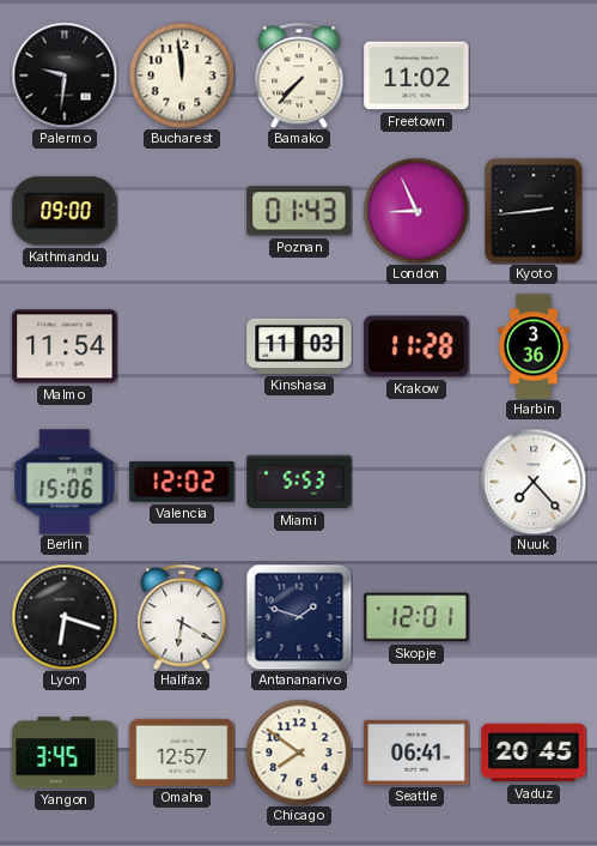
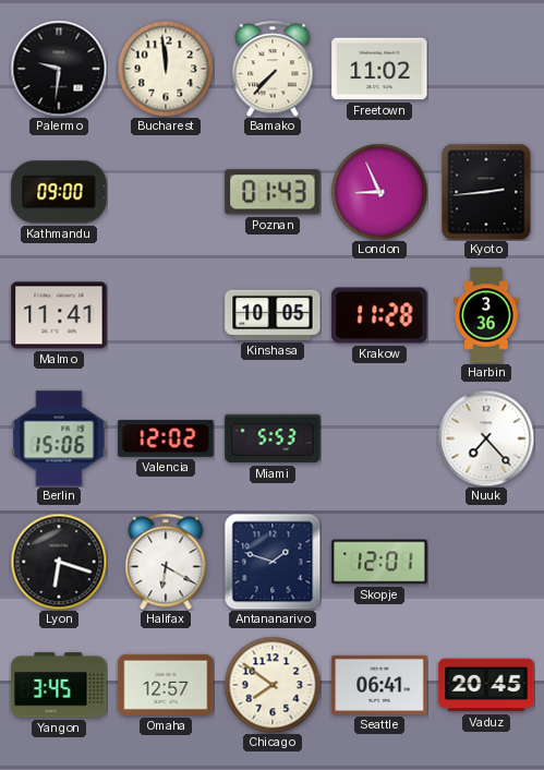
Malmo: 11:54 -> 11:41 (59, 315)
Kinshasa: 11:03 -> 10:05 (273, 315)
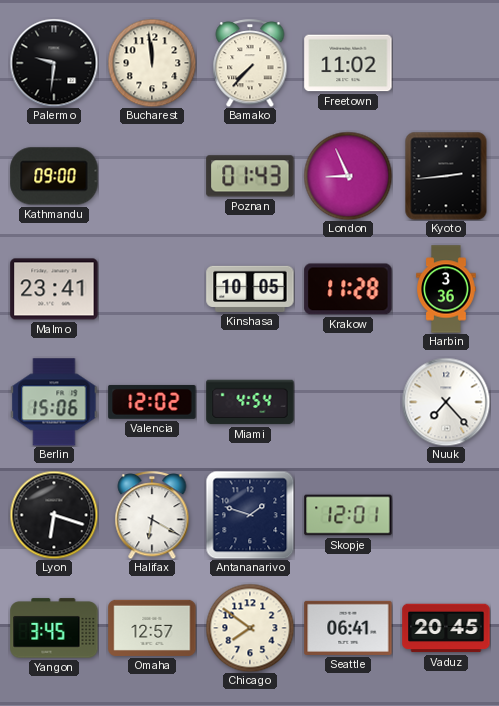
Malmo: 11:41 -> 23:41 (54, 289)
Miami: 5:53 -> 4:54 (250, 402)
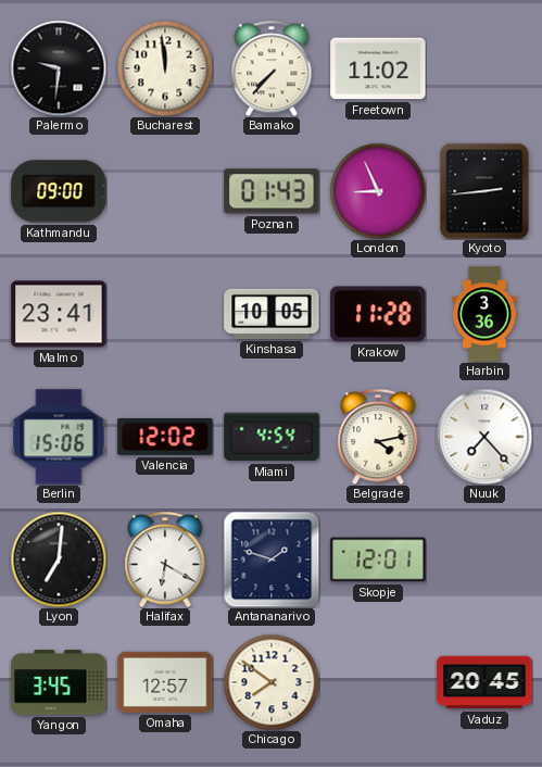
Belgrade: none -> 4:13 (378, 437)
Lyon: 6:18 -> 7:01 (59, 559)
Seattle: 06:41 -> none (348, 628)
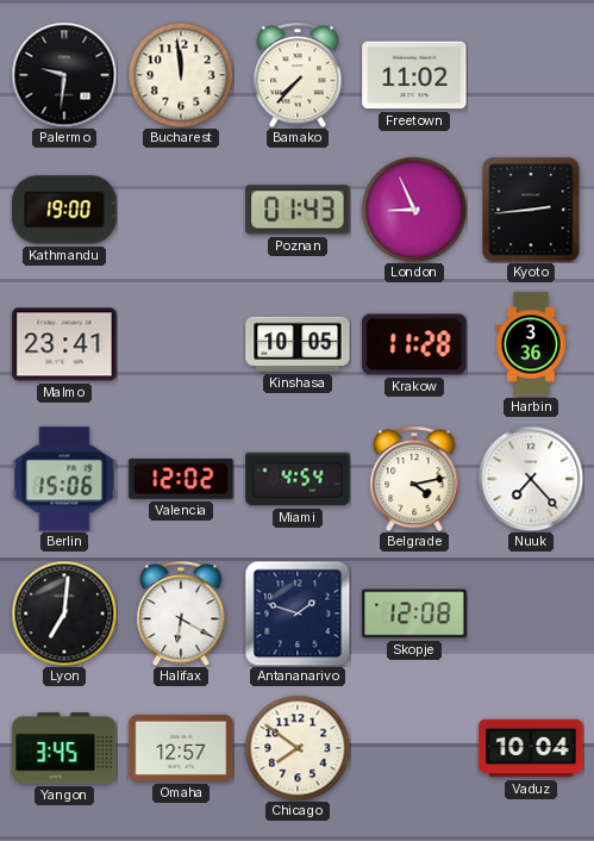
Kathmandu: 09:00 -> 19:00 (64, 210)
Skopje: 12:01 -> 12:08 (414, 613)
Vaduz: 20:45 -> 10:04 (531, 748)
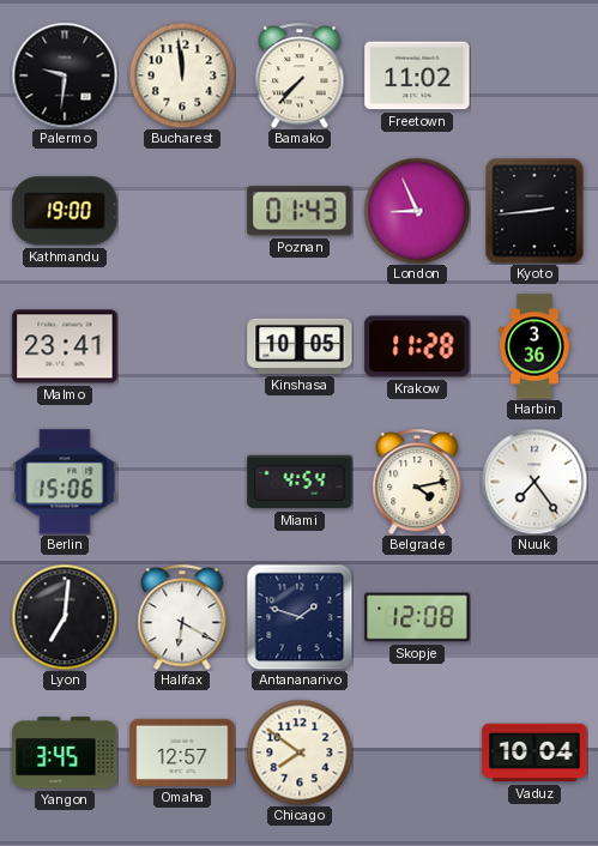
Valencia: 12:02 -> none (181, 479)
Nuuk: 7:23 -> 7:24 (534, 482)
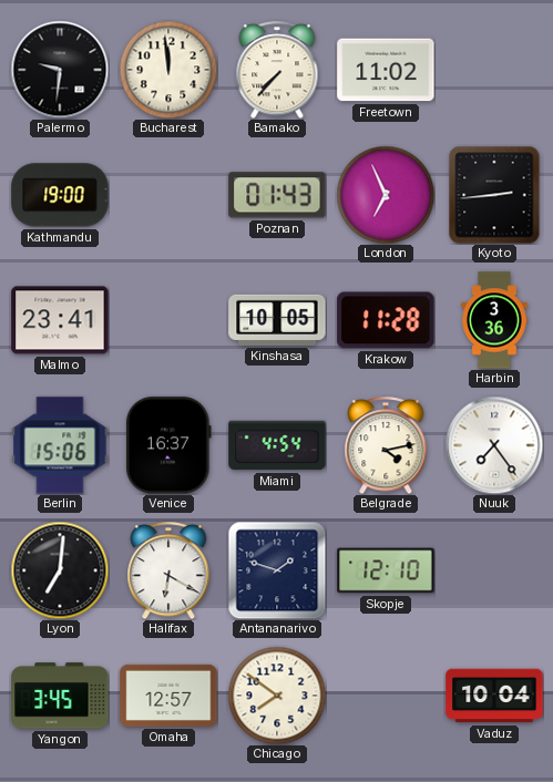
London: 8:56 -> 6:56 (386, 195)
Venice: none -> 16:37 (168, 445)
Skopje: 12:08 -> 12:10 (386, 570)
